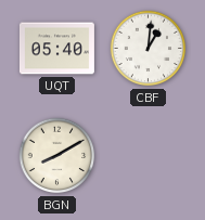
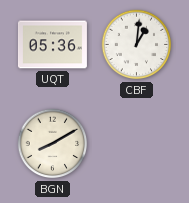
UQT: 05:40 -> 05:36 (52, 45)
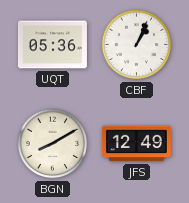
CBF: 1:01 -> 1:04 (137, 45)
JFS: none -> 12:49 (136, 144)
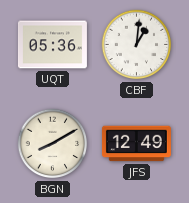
CBF: 1:04 -> 1:01 (137, 45)
